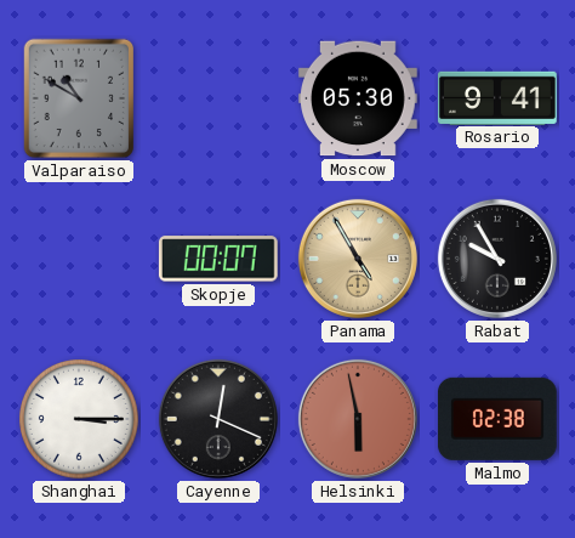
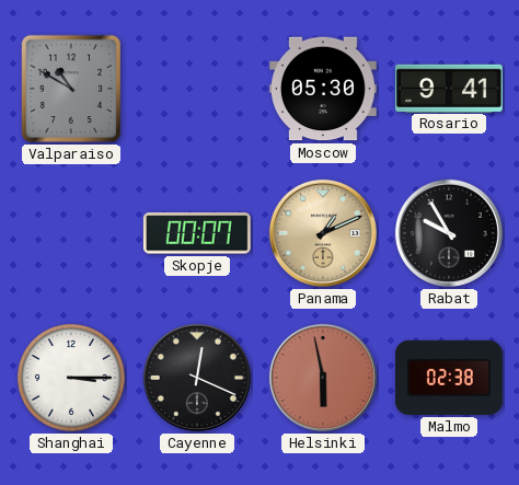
Panama: 4:55 -> 1:11 (323, 233)
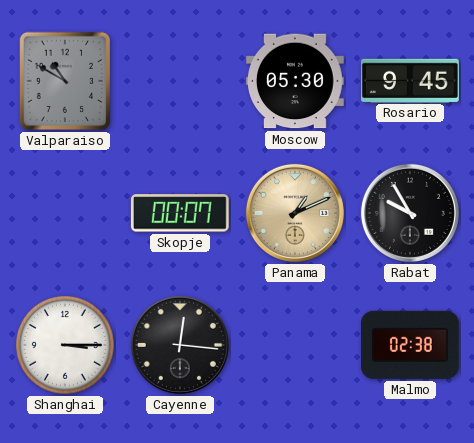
Rosario: 9:41 -> 9:45 (411, 80)
Cayenne: 12:19 -> 12:16 (180, 345)
Helsinki: 5:58 -> none (323, 378)
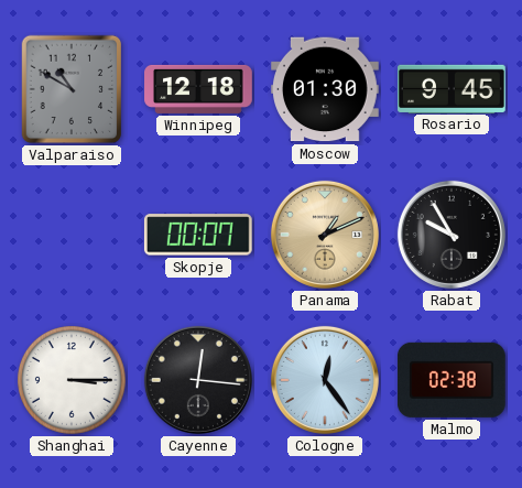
Winnipeg: none -> 12:18 (198, 89)
Moscow: 05:30 -> 01:30 (326, 89)
Cologne: none -> 12:24 (325, 380)
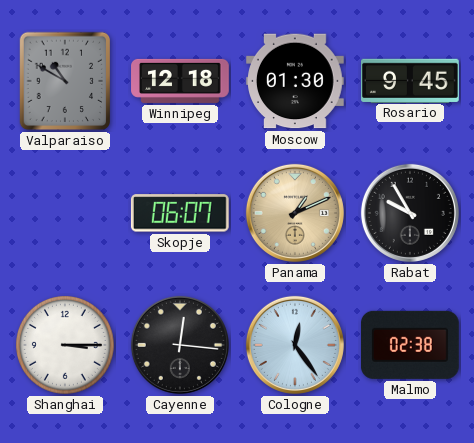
Skopje: 00:07 -> 06:07 (180, 213)
